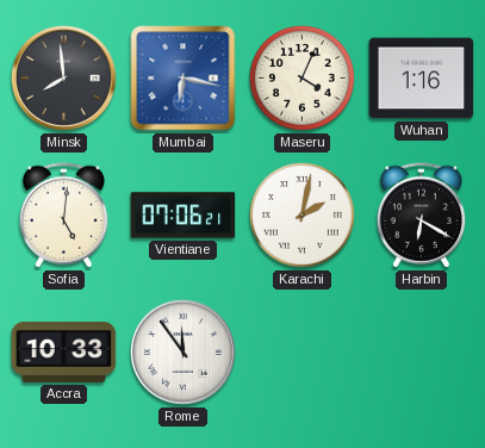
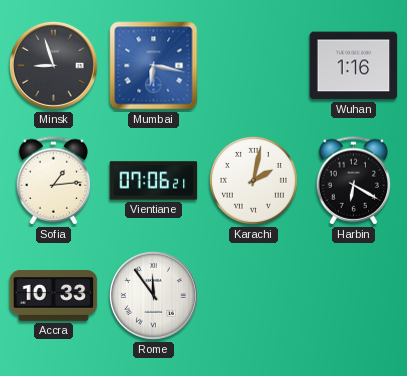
Minsk: 7:59 -> 8:57 (53, 65)
Maseru: 4:04 -> none (301, 77)
Sofia: 5:01 -> 1:14 (54, 181)
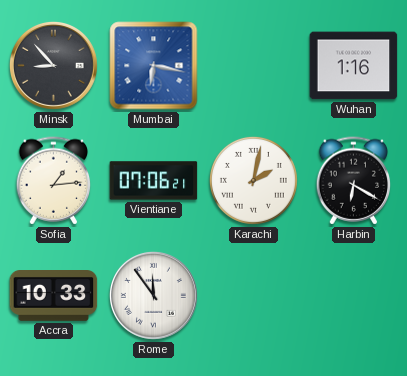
Minsk: 8:57 -> 8:53 (53, 65)
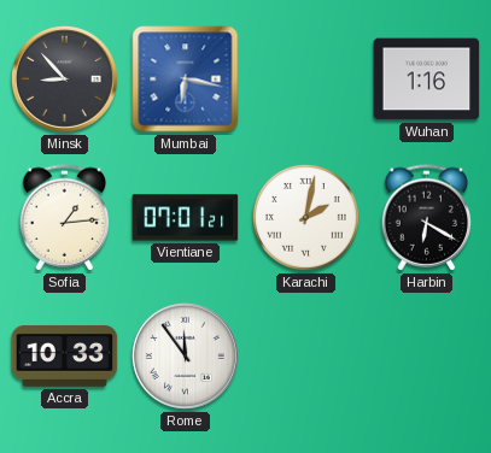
Vientiane: 07:06 -> 07:01 (186, 218)
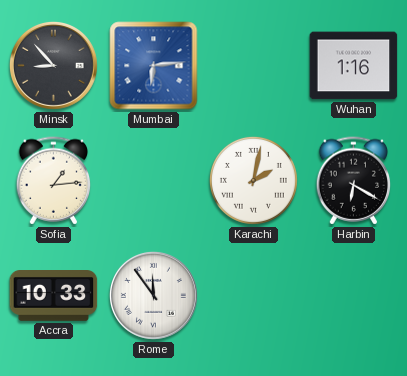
Mumbai: 6:17 -> 6:14 (154, 66)
Vientiane: 07:01 -> none (186, 218)
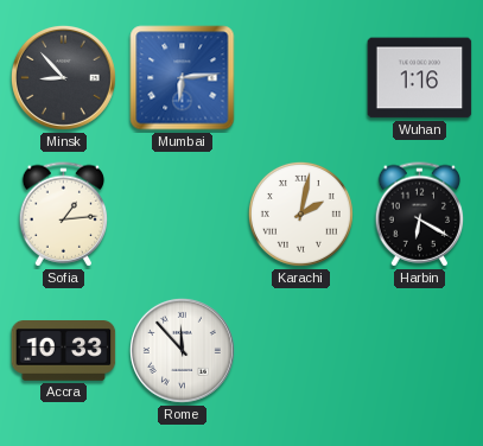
Rome: 11:54 -> 11:53 (182, 350)
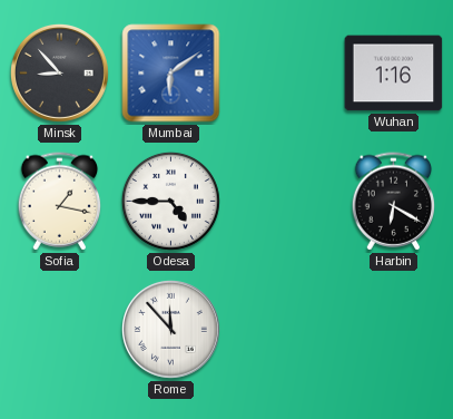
Mumbai: 6:14 -> 6:09 (171, 74)
Sofia: 1:14 -> 1:17 (60, 202)
Odesa: none -> 4:45 (170, 201)
Karachi: 2:02 -> none (300, 214)
Accra: 10:33 -> none (64, 351)
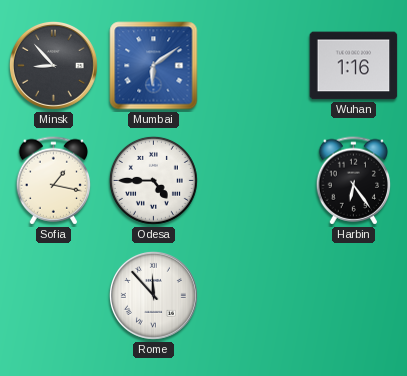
Harbin: 6:20 -> 6:24 (354, 181)
